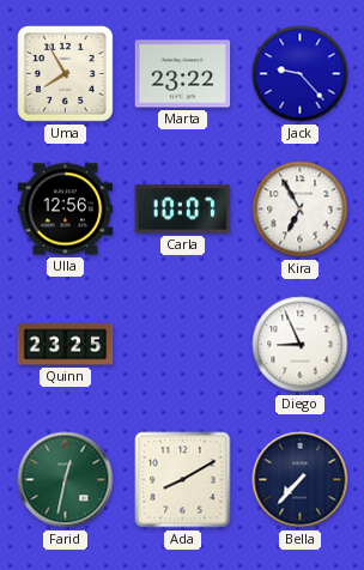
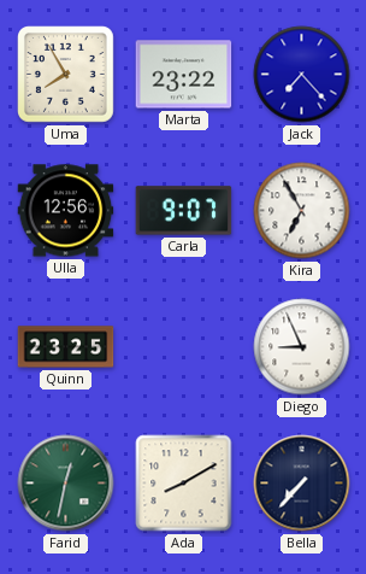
Jack: 9:23 -> 7:23 (302, 75)
Carla: 10:07 -> 9:07 (184, 211)
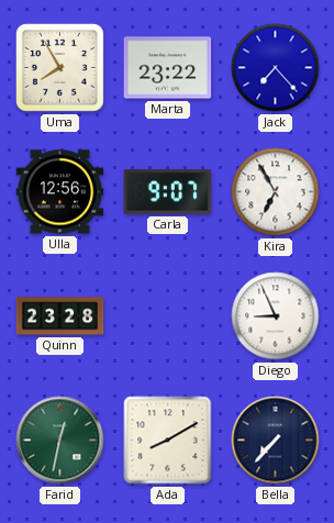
Quinn: 23:25 -> 23:28 (60, 316)
